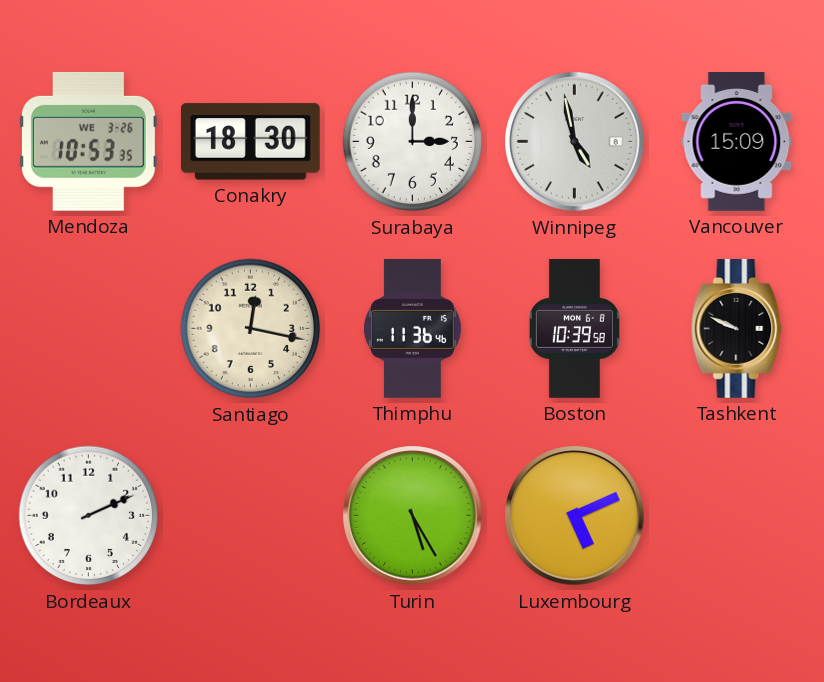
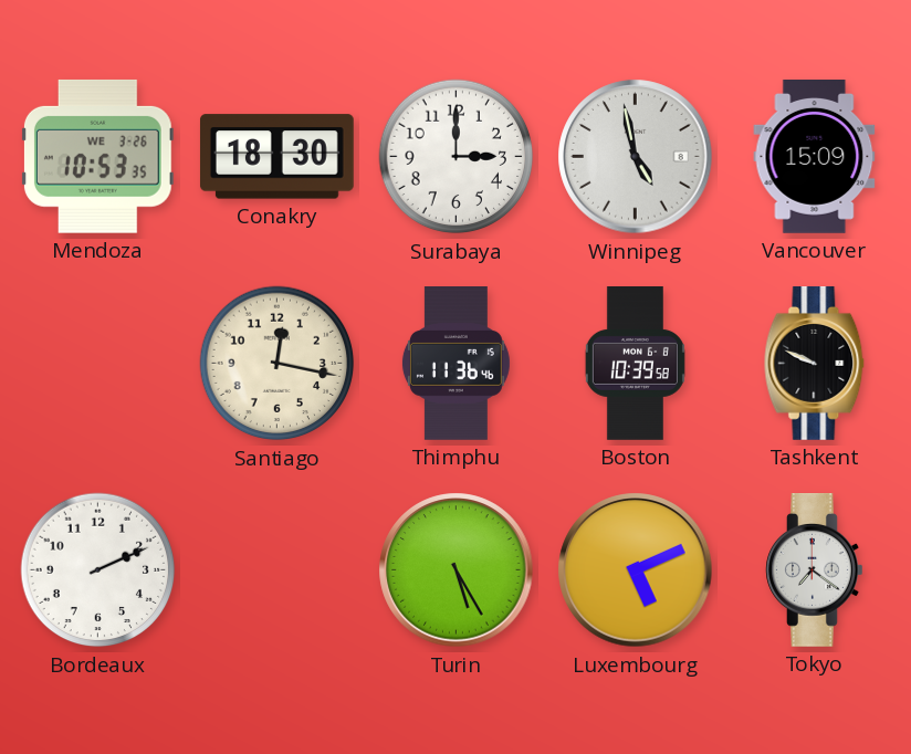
Tokyo: none -> 7:21 (815, 570)
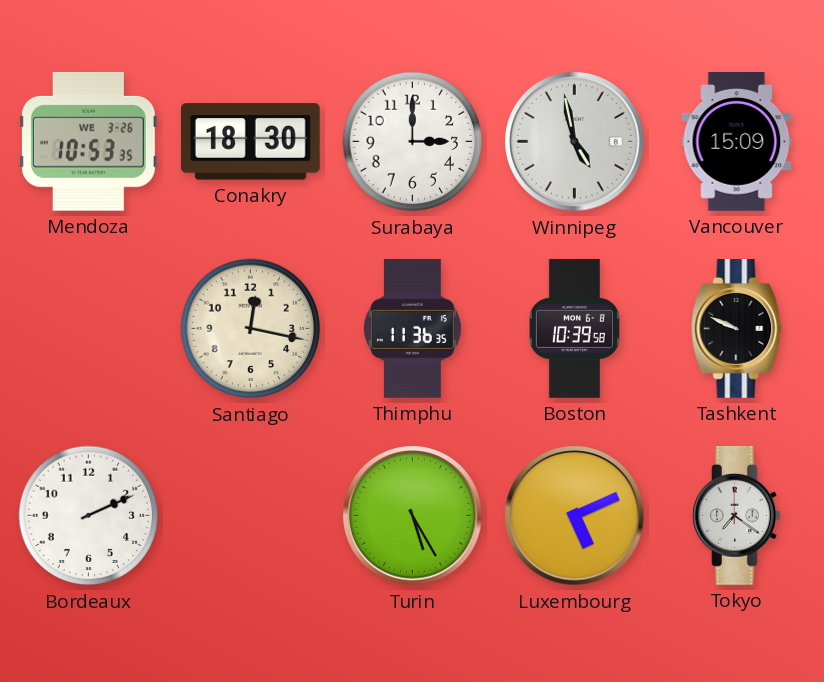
Thimphu: 11:36:46 -> 11:36:35 (412, 329)
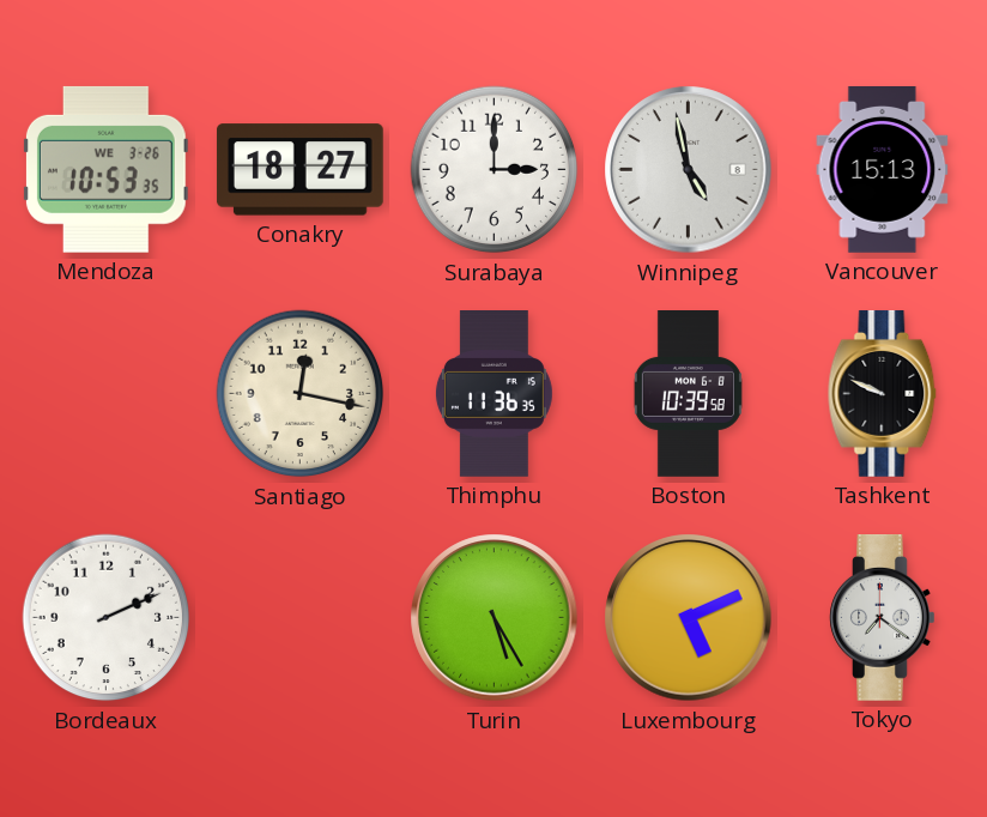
Conakry: 18:30 -> 18:27 (299, 170)
Vancouver: 15:09 -> 15:13 (883, 170)
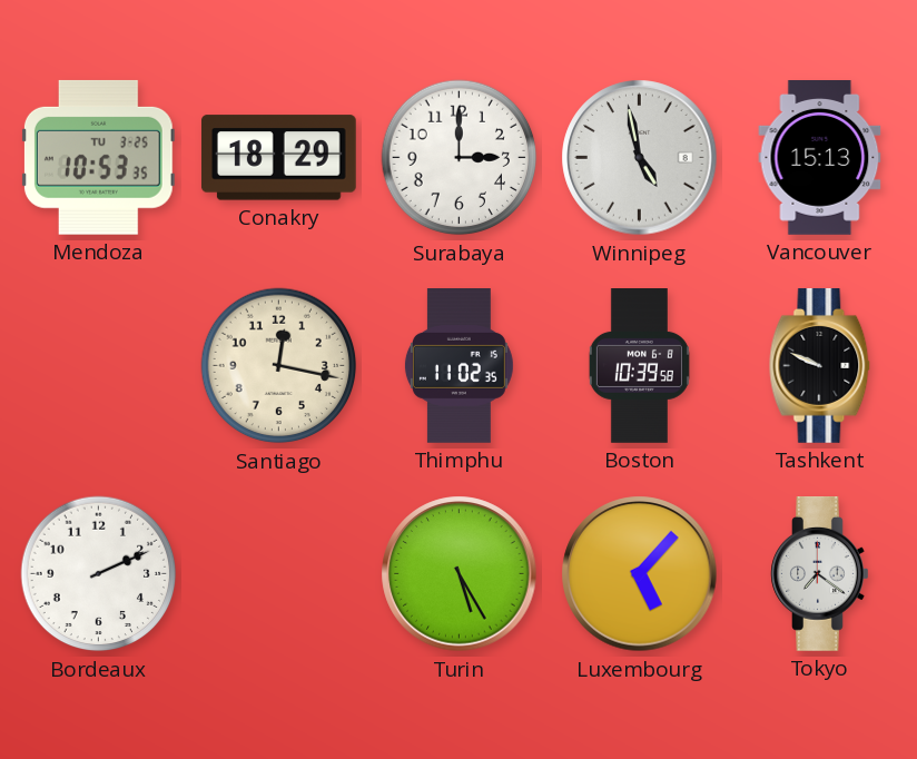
Mendoza date: WE 3-26 -> TU 3-25 (98, 157)
Conakry: 18:27 -> 18:29 (278, 158)
Thimphu: 11:36 -> 11:02 (458, 366)
Luxembourg: 5:11 -> 5:07 (640, 574)
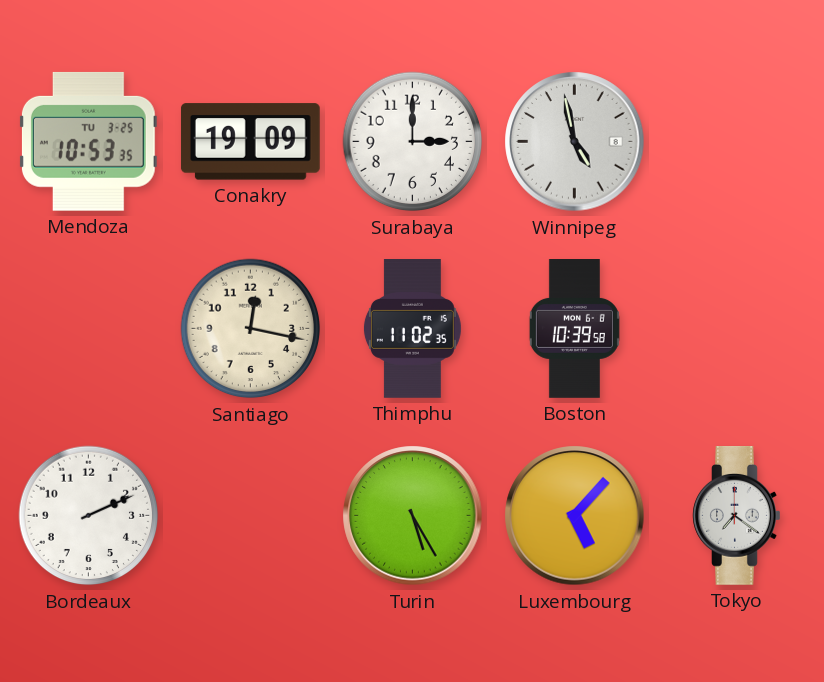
Conakry: 18:29 -> 19:09 (250, 142)
Vancouver: 15:13 -> none (820, 158)
Tashkent: 9:49 -> none (820, 366)
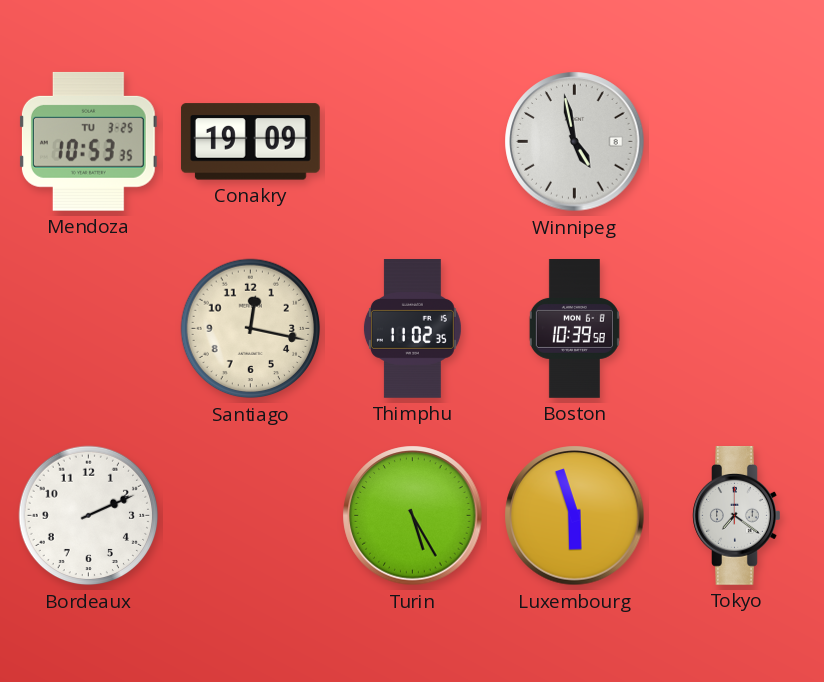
Surabaya: 3:00 -> none (413, 142)
Luxembourg: 5:07 -> 5:57 (575, 516)
